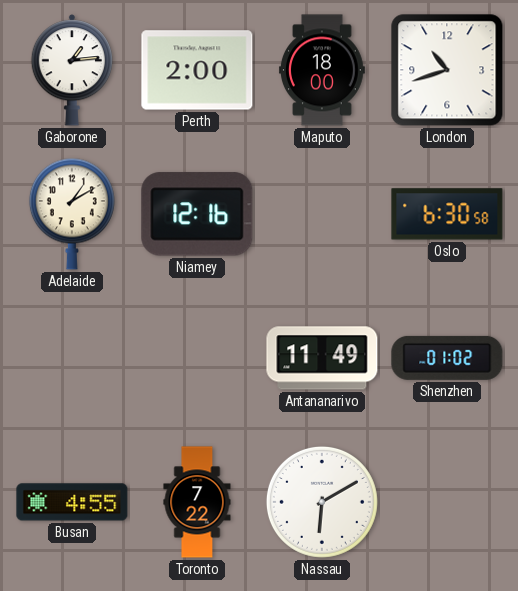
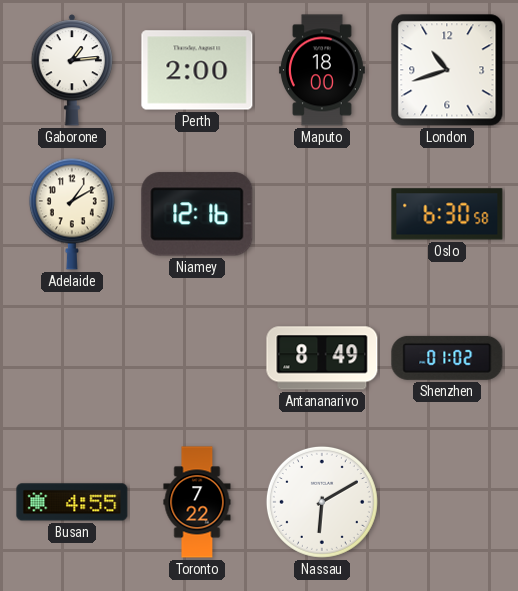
Antananarivo: 11:49 -> 8:49 (322, 358)
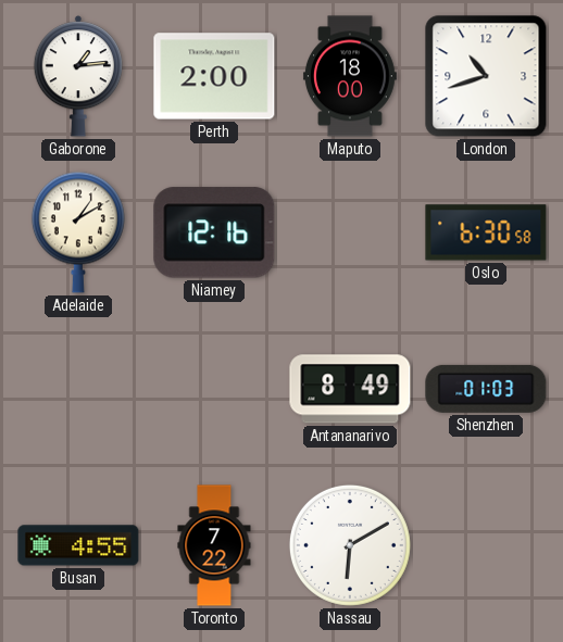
Shenzhen: 01:02 -> 01:03 (486, 389)
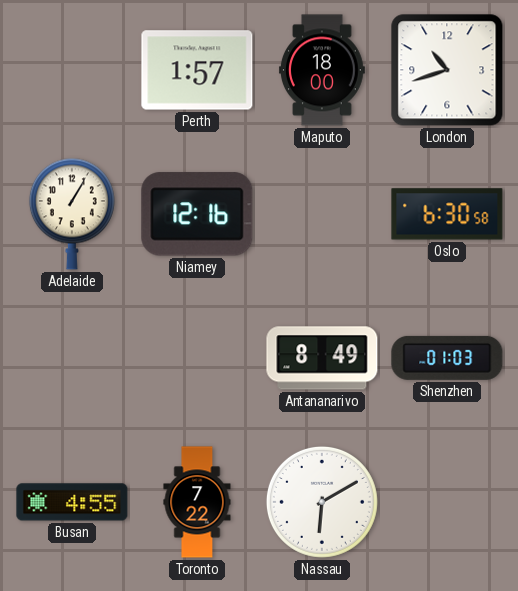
Gaborone: 1:14 -> none (77, 76)
Perth: 2:00 -> 1:57 (197, 70)
Adelaide: 1:10 -> 1:05 (72, 214)
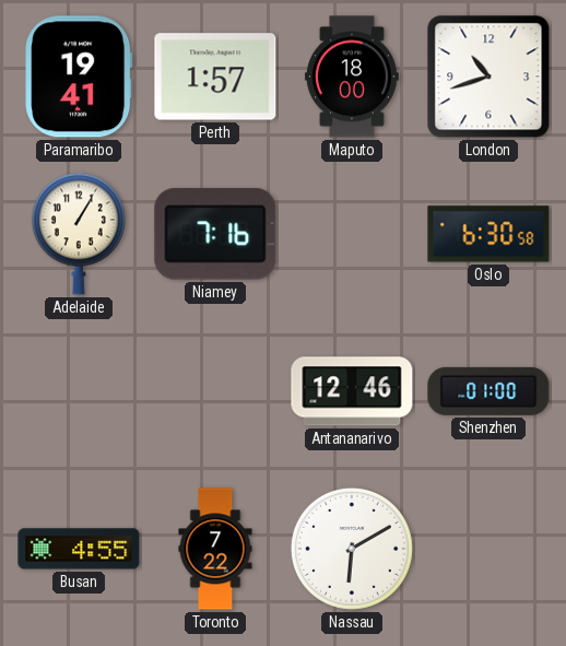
Paramaribo: none -> 19:41 (79, 77)
Niamey: 12:16 -> 7:16 (215, 234)
Antananarivo: 8:49 -> 12:46 (352, 391)
Shenzhen: 01:03 -> 01:00 (488, 391)
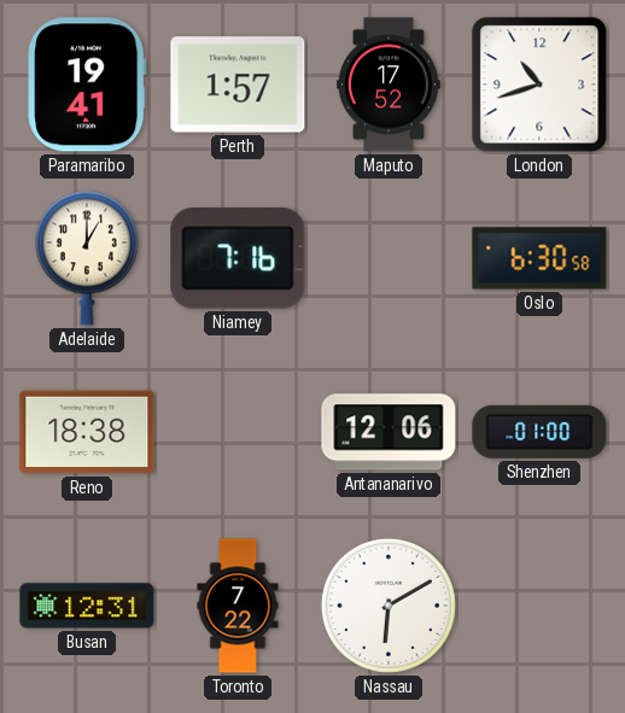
Maputo: 18:00 -> 17:52 (389, 84)
Adelaide: 1:05 -> 1:00 (87, 258)
Reno: none -> 18:38 (87, 432)
Antananarivo: 12:46 -> 12:06 (389, 432)
Busan: 4:55 -> 12:31 (87, 606)
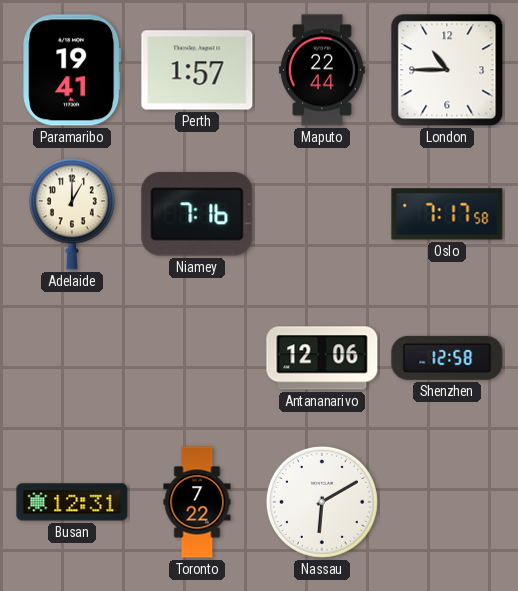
Maputo: 17:52 -> 22:44 (322, 70)
London: 10:42 -> 10:45 (447, 70)
Oslo: 6:30 -> 7:17 (447, 214)
Reno: 18:38 -> none (87, 432)
Shenzhen: 01:00 -> 12:58 (447, 358)
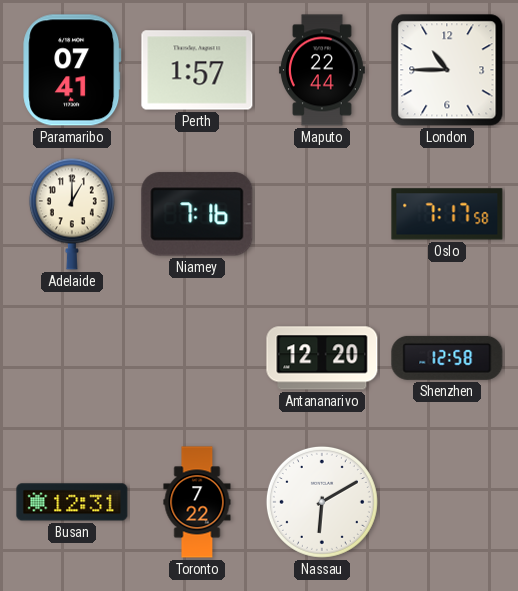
Paramaribo: 19:41 -> 07:41 (72, 70)
Antananarivo: 12:06 -> 12:20 (322, 358)
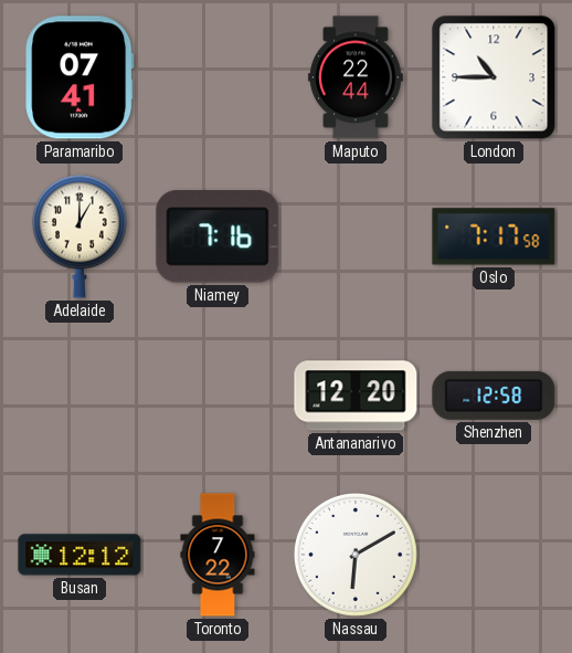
Perth: 1:57 -> none (197, 70)
Busan: 12:31 -> 12:12 (80, 555)
